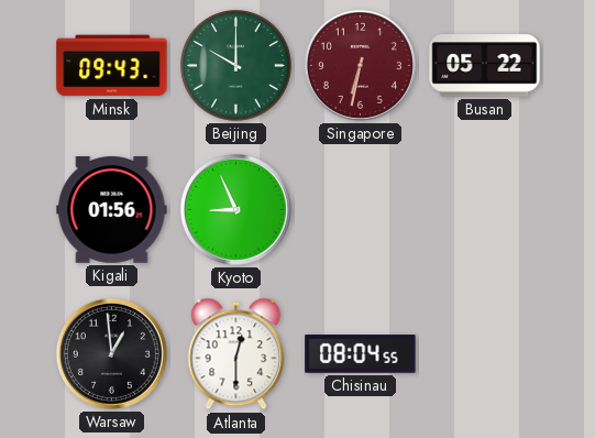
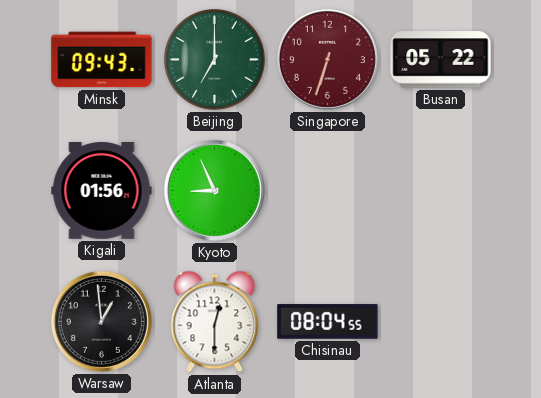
Beijing: 10:00 -> 7:00 (215, 60)
Singapore: 6:32 -> 6:33 (327, 59)
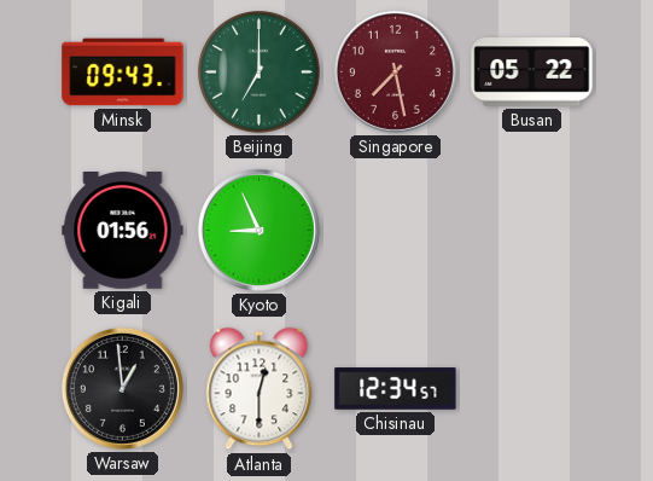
Singapore: 6:33 -> 7:28 (395, 71)
Chisinau: 08:04 -> 12:34 (396, 389)
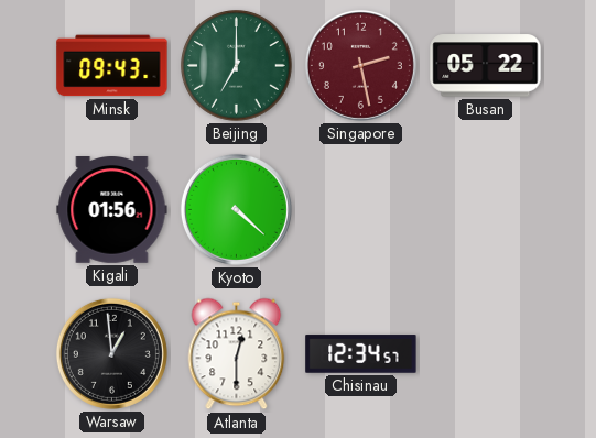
Singapore: 7:28 -> 2:28 (360, 65)
Kyoto: 8:56 -> 4:22 (236, 209)
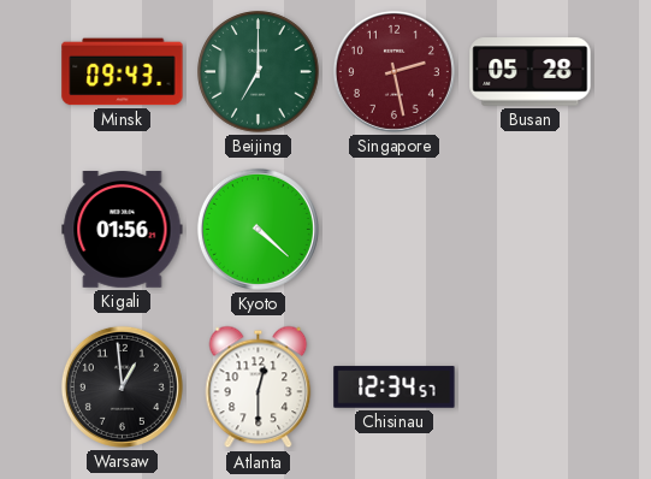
Busan: 05:22 -> 05:28 (531, 72)
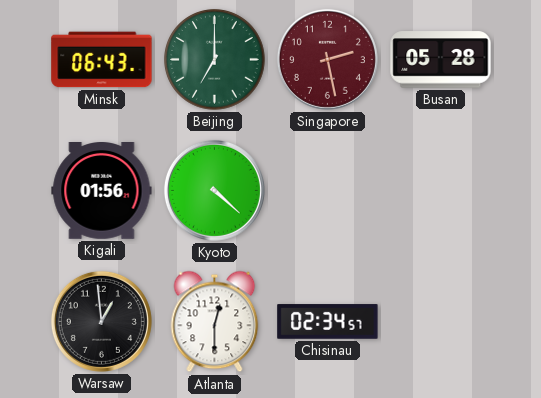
Minsk: 09:43 -> 06:43 (102, 60)
Chisinau: 12:34 -> 02:34 (328, 322)
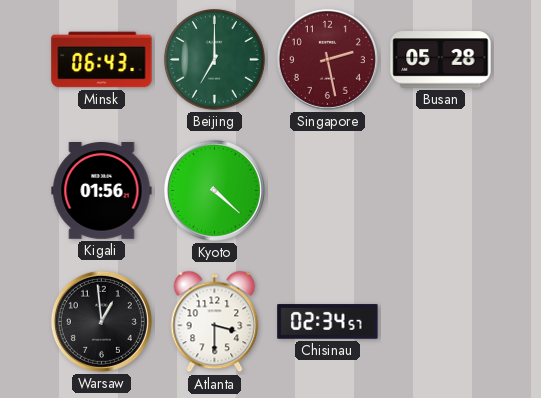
Atlanta: 12:30 -> 3:30 (215, 322)
